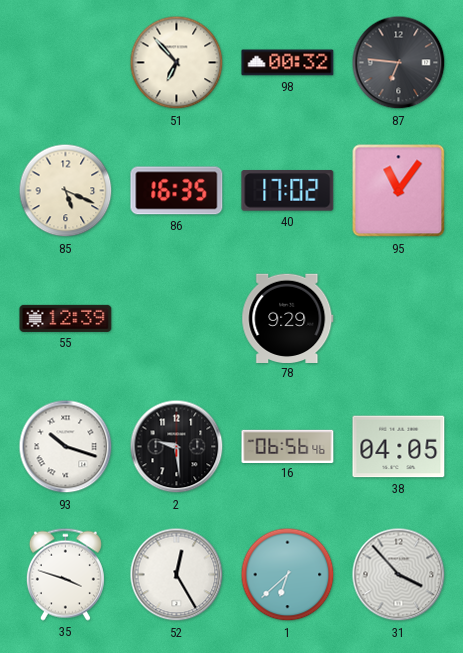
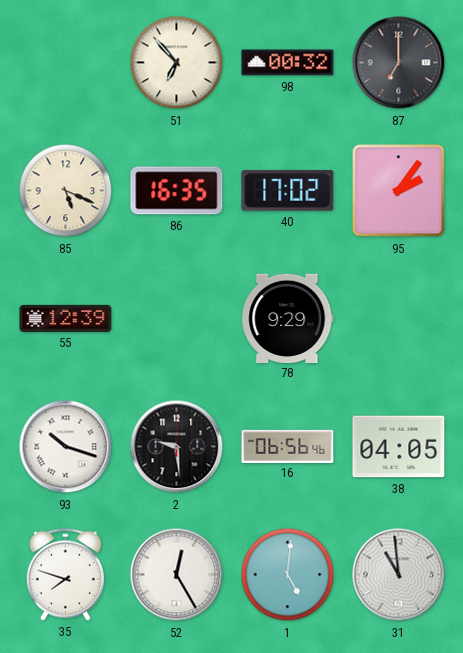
87: 6:46 -> 7:00 (399, 63)
95: 11:06 -> 2:06 (399, 191)
35: 3:48 -> 7:48 (65, 574)
1: 6:38 -> 5:01 (288, 575)
31: 3:53 -> 10:59 (399, 575)
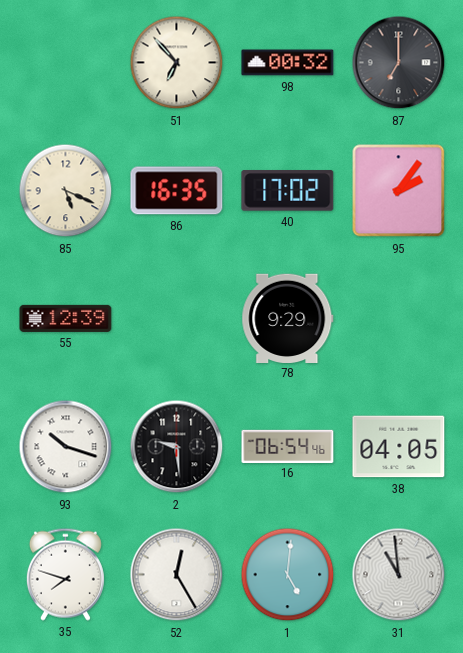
16: 06:56 -> 06:54 (288, 446)
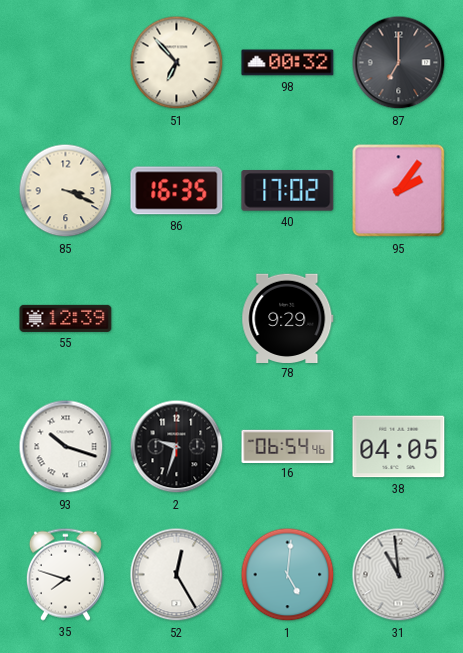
85: 5:19 -> 3:19 (66, 191)
2: 9:29 -> 9:33 (177, 447)
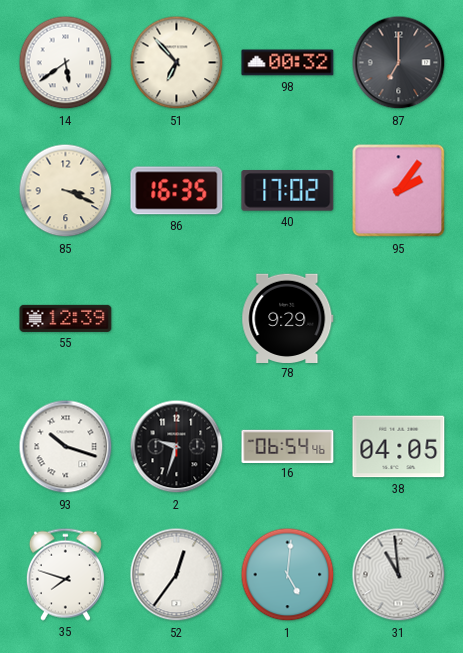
14: none -> 5:39 (66, 63)
52: 12:25 -> 12:36 (177, 575)
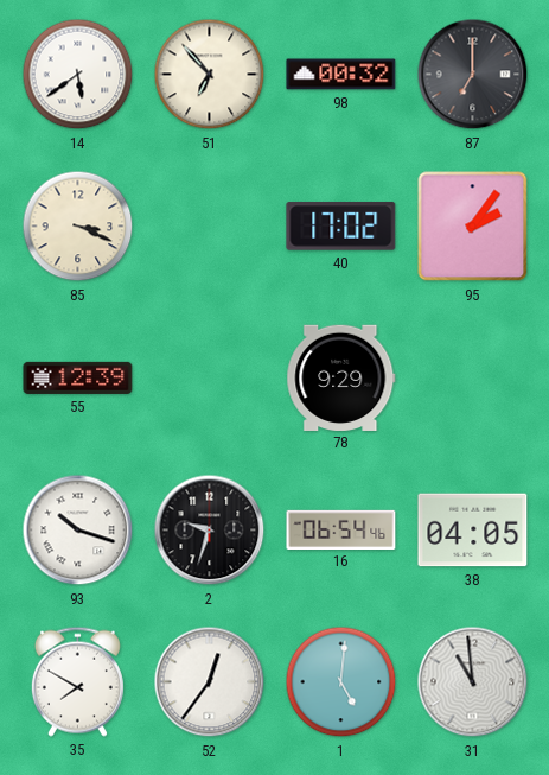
86: 16:35 -> none (177, 191)
35: 7:48 -> 7:50 (77, 681)
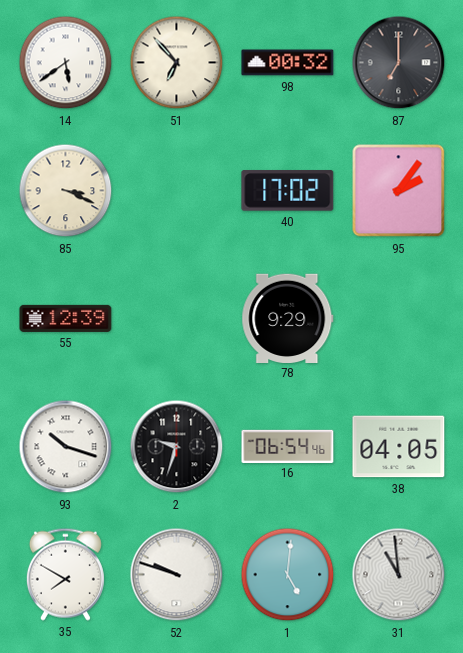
52: 12:36 -> 9:48 (177, 575)
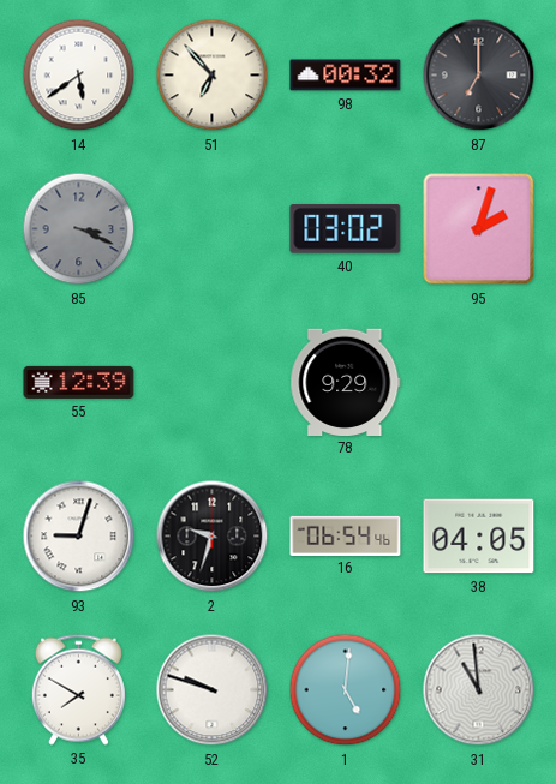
85 dial: cream -> grey (79, 229)
40: 17:02 -> 03:02 (346, 229)
95: 2:06 -> 2:03 (479, 229)
93: 10:18 -> 9:03 (79, 537)
